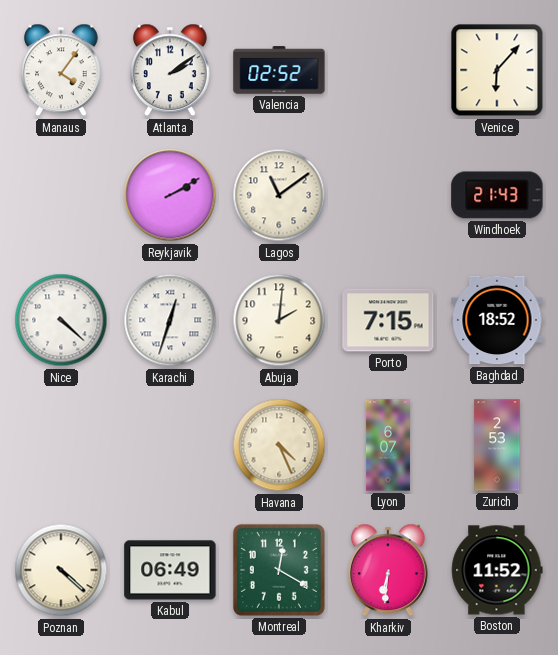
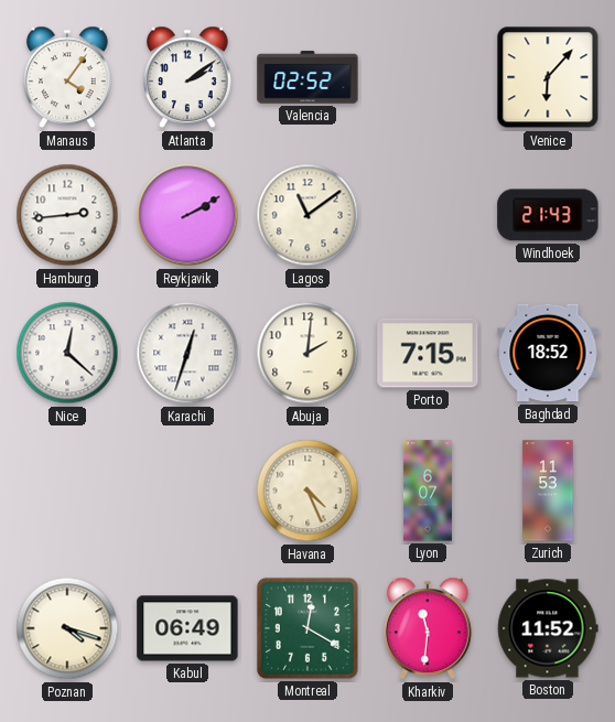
Hamburg: none -> 2:44 (67, 215)
Nice: 4:22 -> 12:22 (67, 353)
Zurich: 2:53 -> 11:53 (548, 491)
Poznan: 4:22 -> 4:18 (67, 628)
Kharkiv: 6:31 -> 11:31 (429, 628)
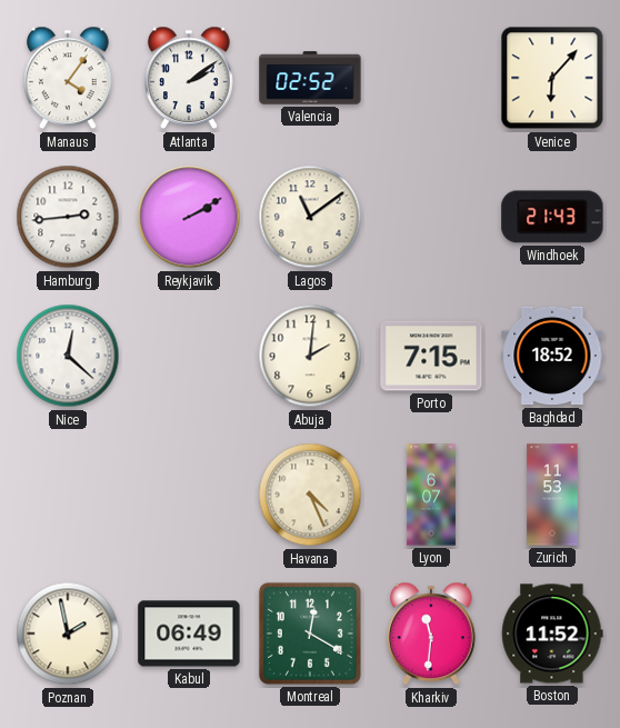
Karachi: 12:33 -> none (187, 353)
Poznan: 4:18 -> 1:58 (68, 634)
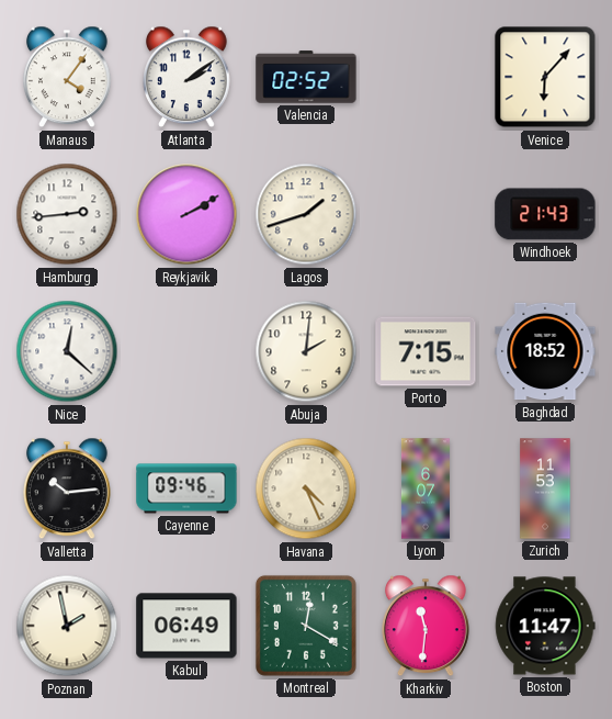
Lagos: 11:09 -> 1:42 (306, 214)
Valletta: none -> 10:14 (68, 488)
Cayenne: none -> 09:46 (186, 488)
Boston: 11:52 -> 11:47 (545, 626)
